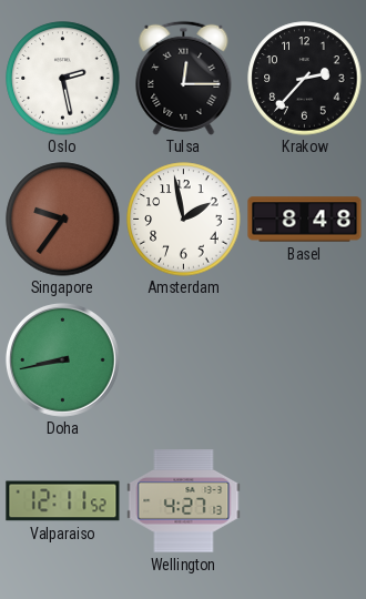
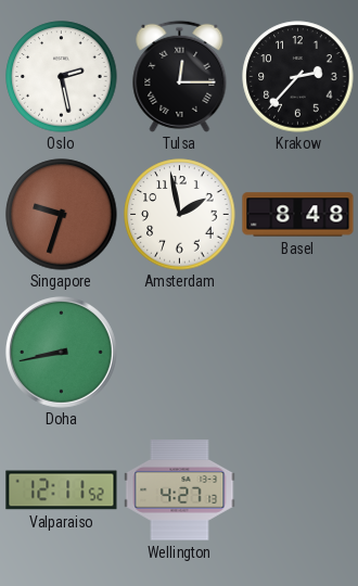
Singapore: 9:36 -> 9:33 (62, 215)
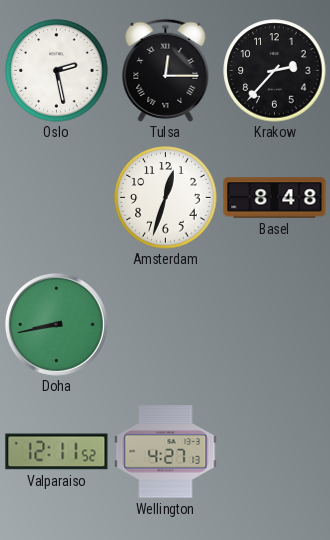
Singapore: 9:33 -> none (62, 215)
Amsterdam: 1:58 -> 12:33 (166, 198)
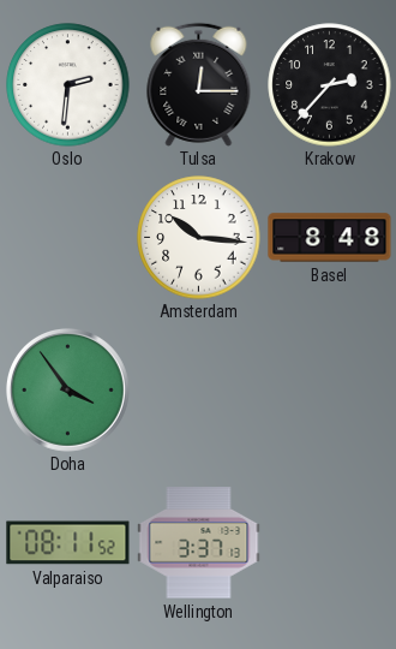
Oslo: 2:28 -> 2:31 (68, 85)
Amsterdam: 12:33 -> 10:16 (199, 238)
Doha: 8:43 -> 3:54 (67, 389)
Valparaiso: 12:11 -> 08:11 (68, 543)
Wellington: 4:27 -> 3:37 (199, 543)
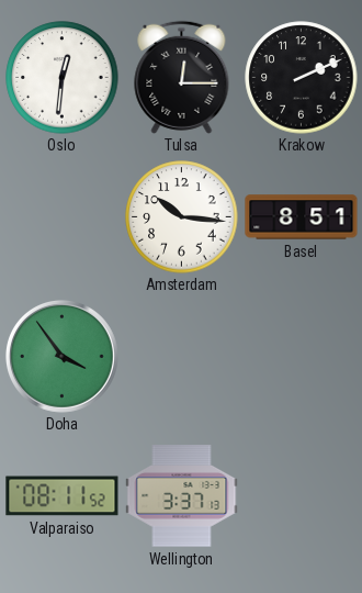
Oslo: 2:31 -> 12:31 (63, 78)
Krakow: 2:37 -> 2:11 (302, 78)
Basel: 8:48 -> 8:51 (302, 217)
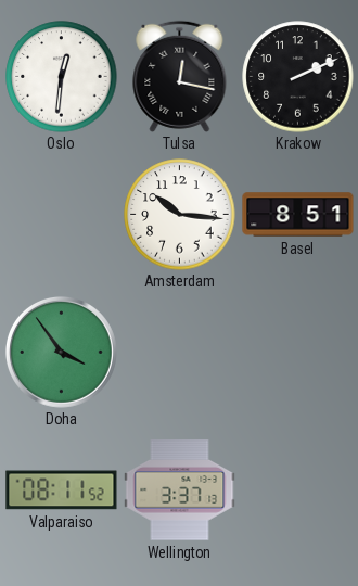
Tulsa: 12:15 -> 12:17 (180, 76)
